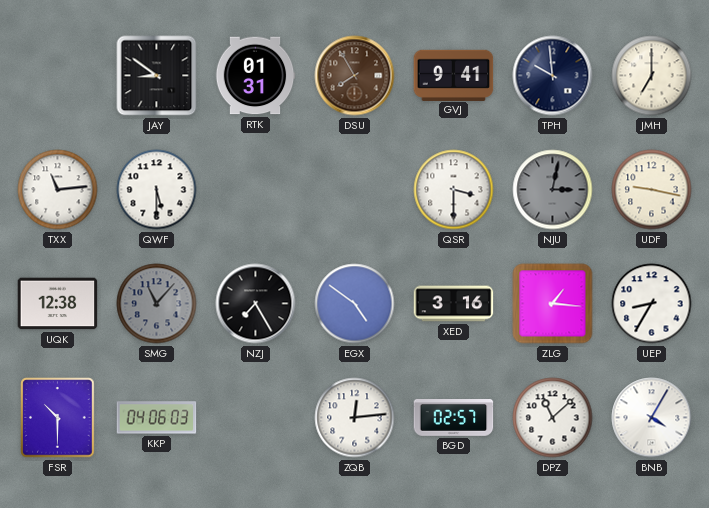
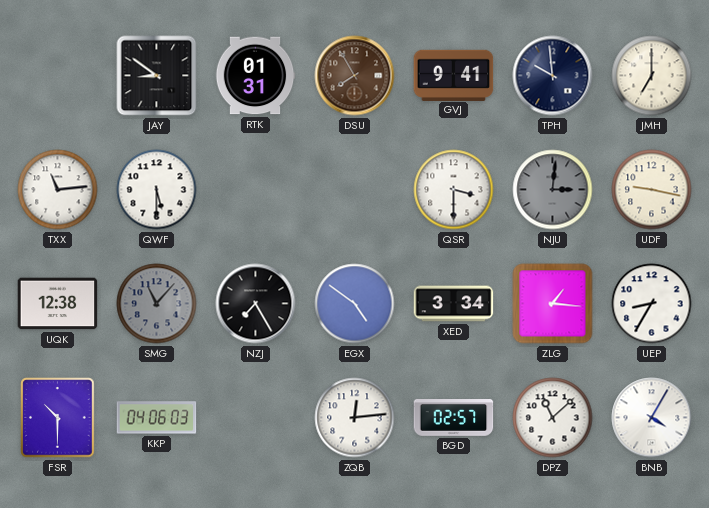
NJU: 3:02 -> 3:01 (553, 190)
XED: 3:16 -> 3:34 (454, 304)
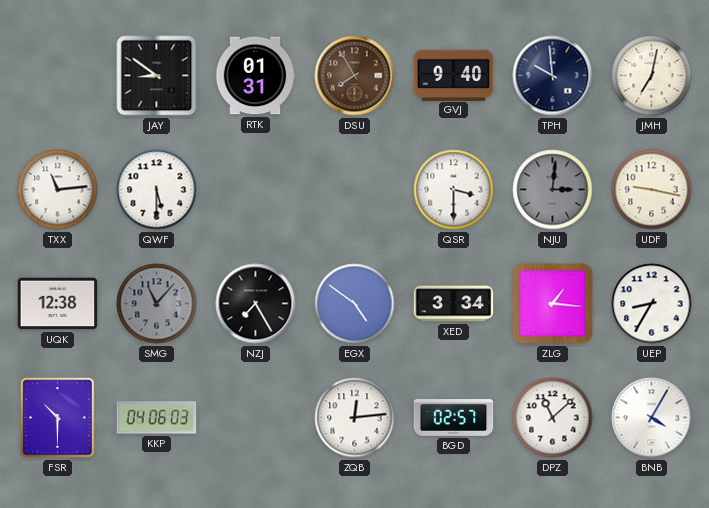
GVJ: 9:41 -> 9:40 (454, 75)
JMH: 7:00 -> 7:02 (652, 76)
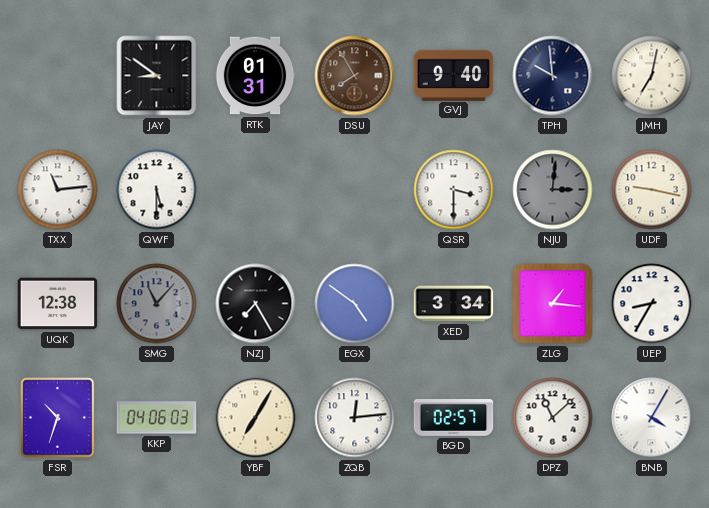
FSR: 10:30 -> 10:33 (58, 418)
YBF: none -> 7:05 (256, 418)
